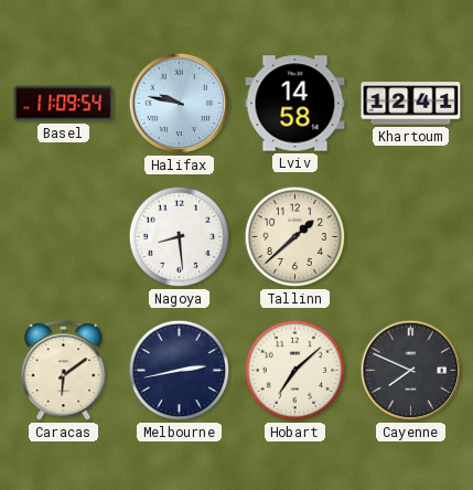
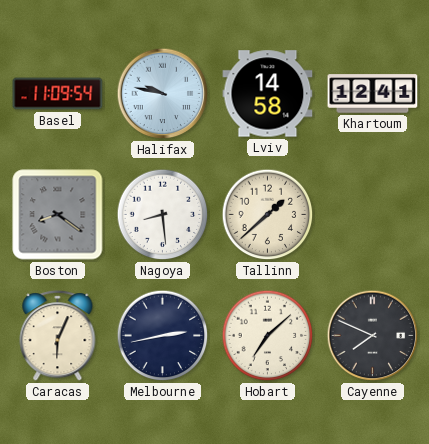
Boston: none -> 8:21 (58, 215)
Caracas: 6:09 -> 6:04 (58, 336)
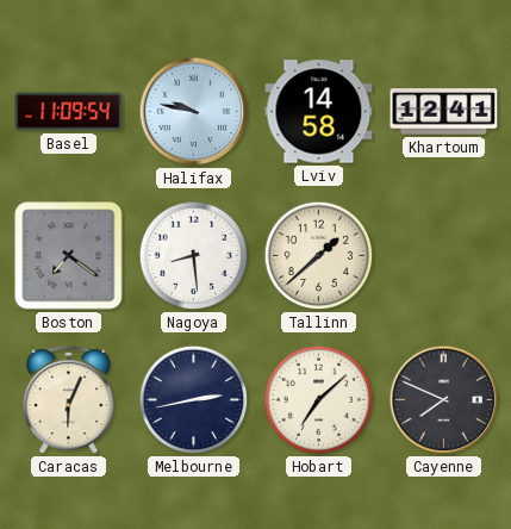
Boston: 8:21 -> 7:21 (69, 256)
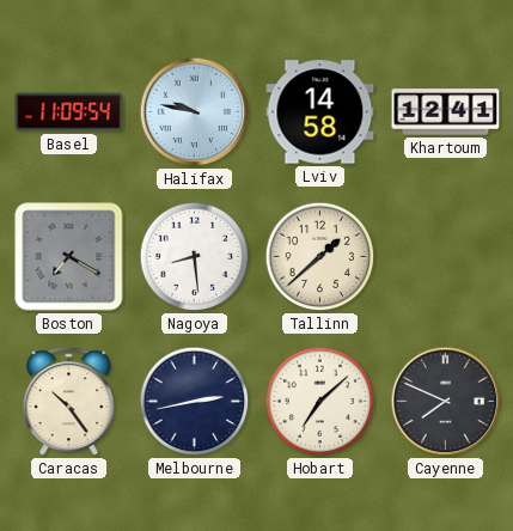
Boston: 7:21 -> 7:20 (69, 257)
Caracas: 6:04 -> 10:24 (69, 402)
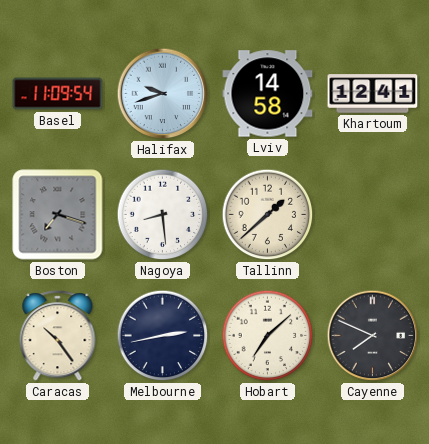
Halifax: 9:47 -> 9:42 (163, 94)
Boston: 7:20 -> 7:18 (58, 215)
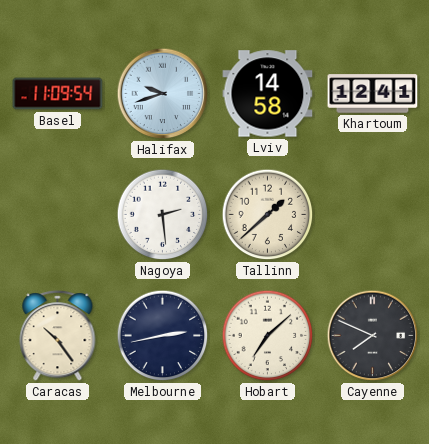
Boston: 7:18 -> none (58, 215)
Nagoya: 8:29 -> 2:29 (163, 215)
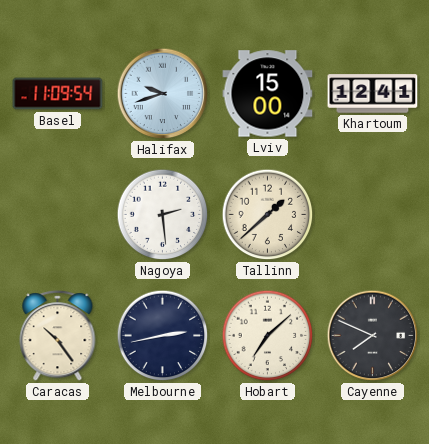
Lviv: 14:58 -> 15:00 (268, 94)
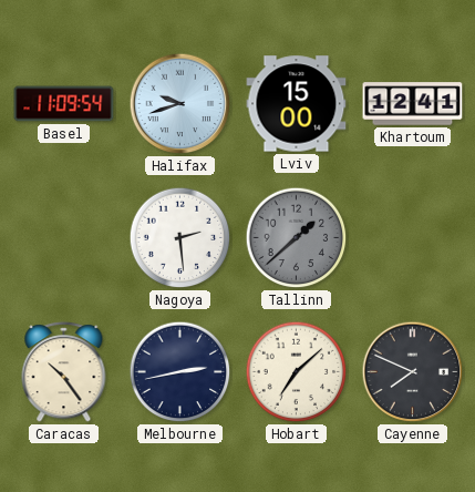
Tallinn dial: cream -> grey (297, 238)
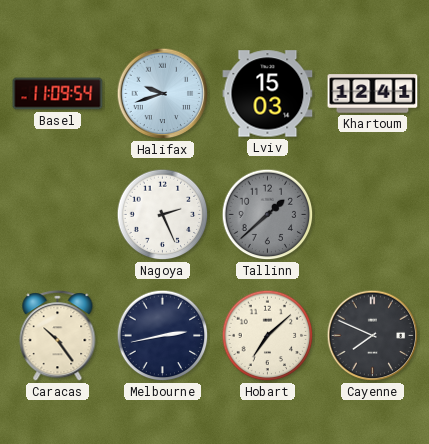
Lviv: 15:00 -> 15:03 (268, 94)
Nagoya: 2:29 -> 2:26 (163, 215)
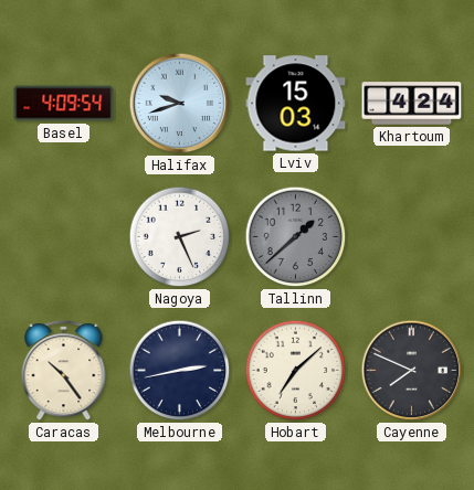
Basel: 11:09 -> 4:09 (64, 104)
Khartoum: 12:41 -> 4:24 (412, 104)
